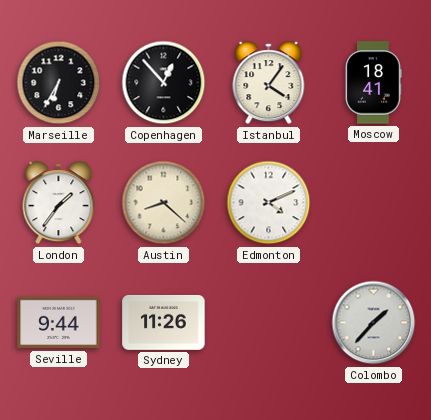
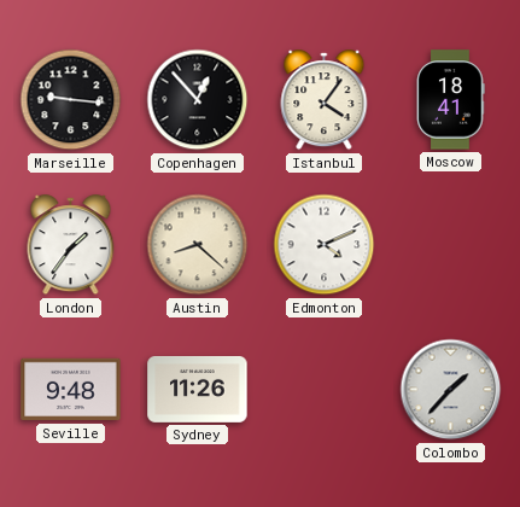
Marseille: 6:35 -> 9:16 (71, 100)
Seville: 9:44 -> 9:48 (71, 390)
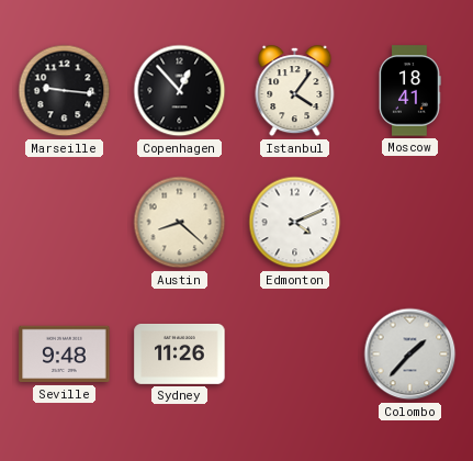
London: 1:36 -> none (71, 245)
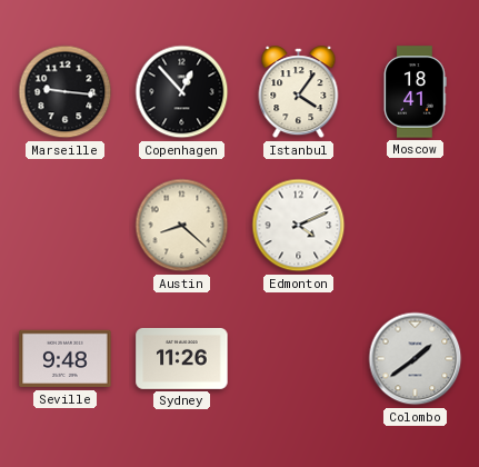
Colombo: 1:37 -> 1:39 (416, 359)
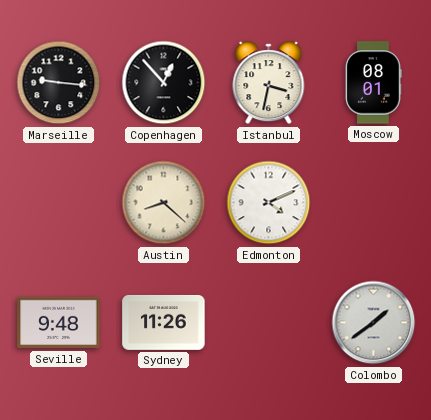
Istanbul: 4:06 -> 3:32 (269, 83)
Moscow: 18:41 -> 08:01 (373, 83)
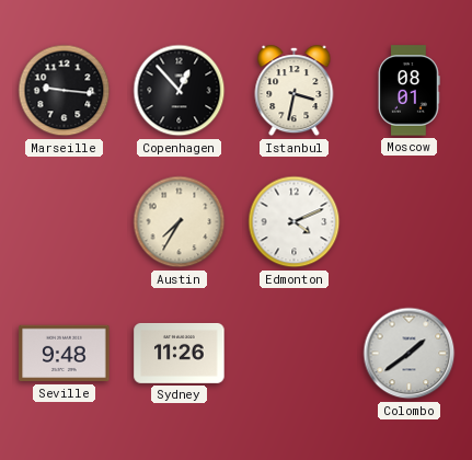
Austin: 8:22 -> 7:35 (180, 222)
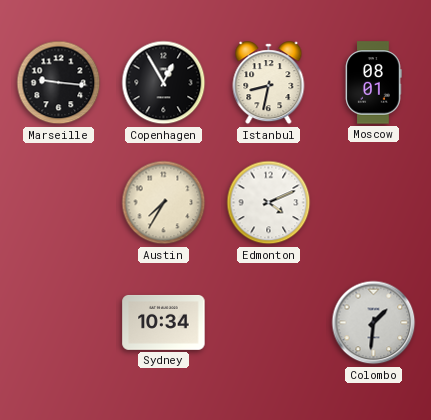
Copenhagen: 12:53 -> 12:55 (164, 83)
Istanbul: 3:32 -> 8:32 (269, 83)
Seville: 9:48 -> none (65, 354)
Sydney: 11:26 -> 10:34 (164, 322)
Colombo: 1:39 -> 1:31 (374, 323)
